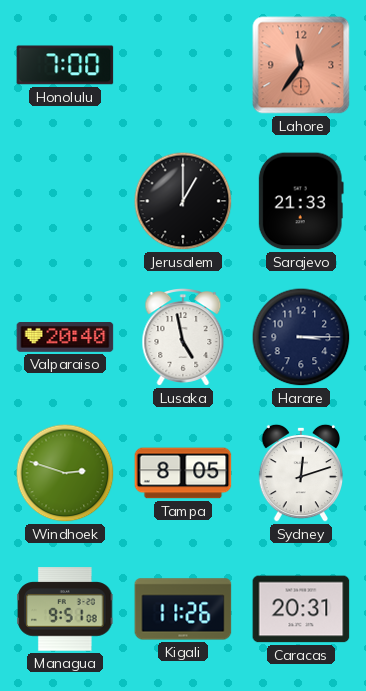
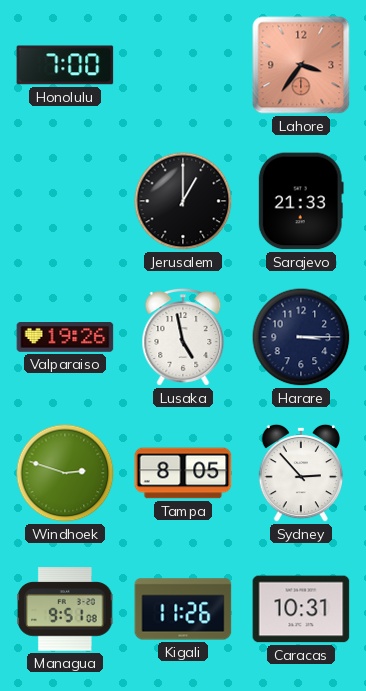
Lahore: 11:36 -> 3:36 (301, 65)
Valparaiso: 20:40 -> 19:26 (65, 338)
Sydney: 12:12 -> 2:53 (300, 473)
Caracas: 20:31 -> 10:31 (301, 609)
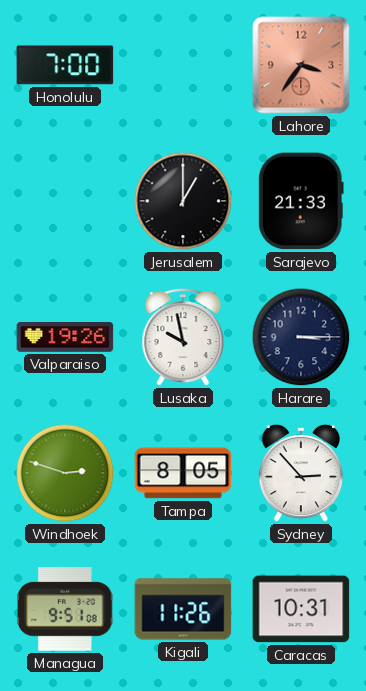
Lusaka: 4:58 -> 9:58 (183, 338)
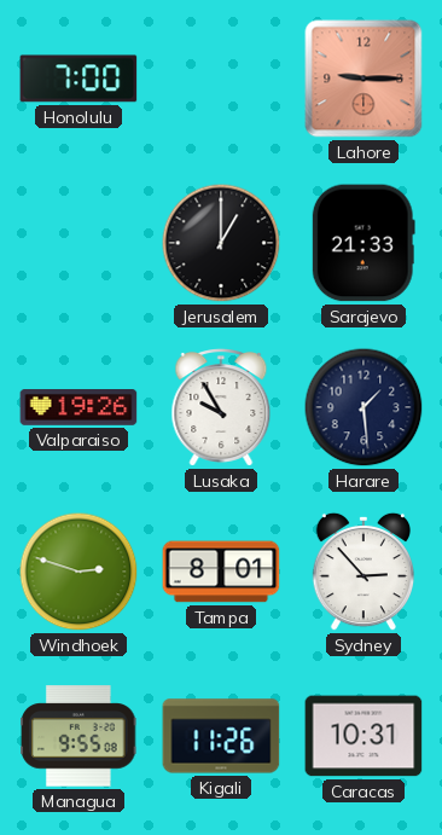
Lahore: 3:36 -> 9:15 (364, 79)
Lusaka: 9:58 -> 9:55 (221, 408)
Harare: 3:15 -> 1:29 (364, 407)
Tampa: 8:05 -> 8:01 (221, 572)
Managua: 9:51 -> 9:55 (78, 736)
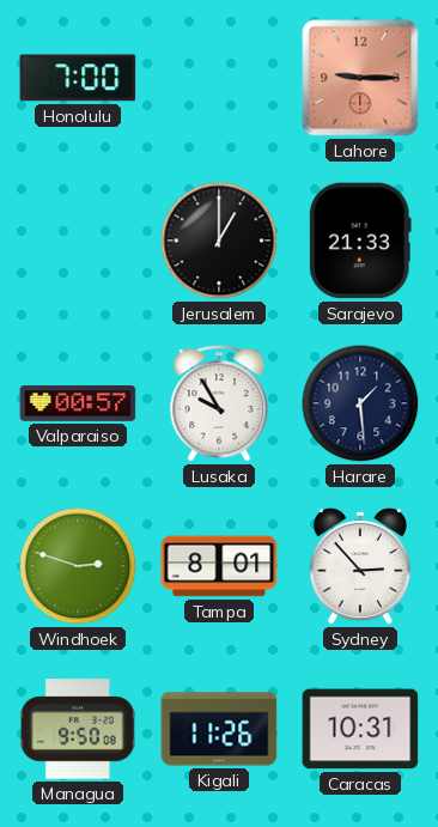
Valparaiso: 19:26 -> 00:57 (78, 405)
Managua: 9:55 -> 9:50 (78, 729)
